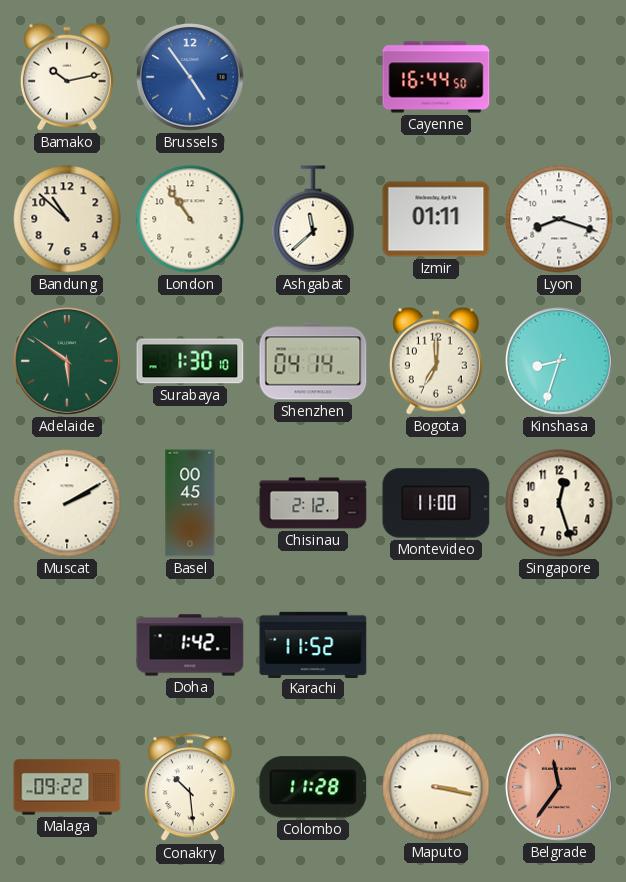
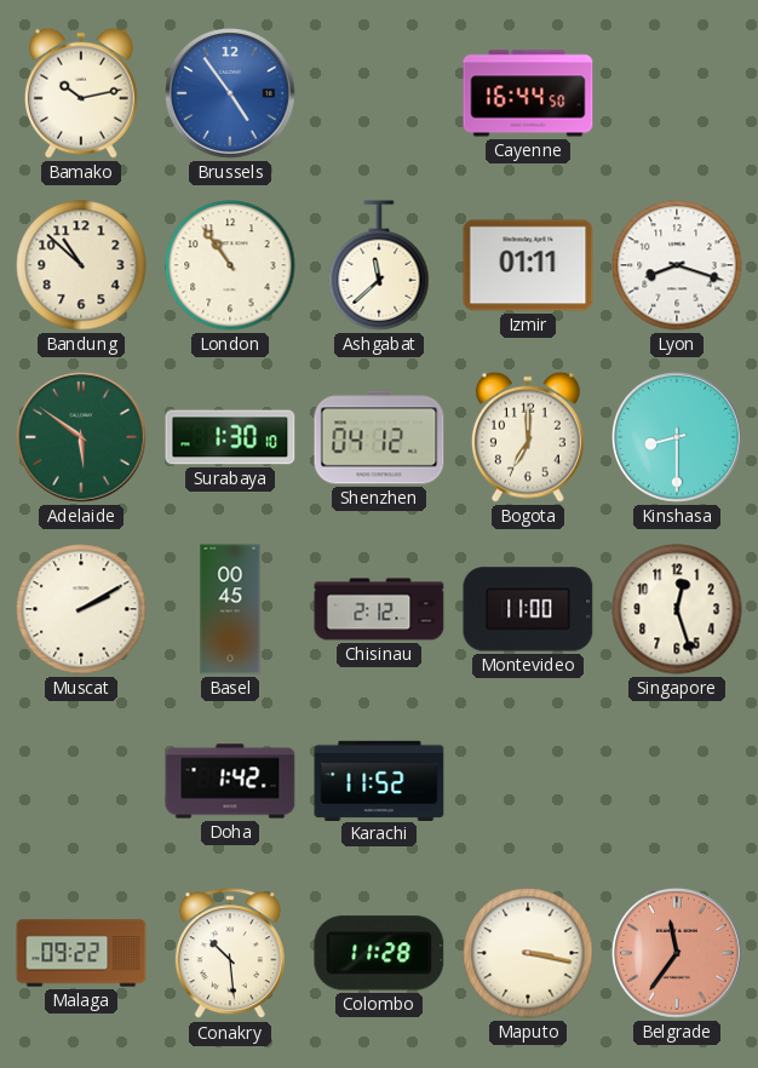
Shenzhen: 04:14 -> 04:12 (379, 437)
Kinshasa: 8:33 -> 8:30 (678, 438)
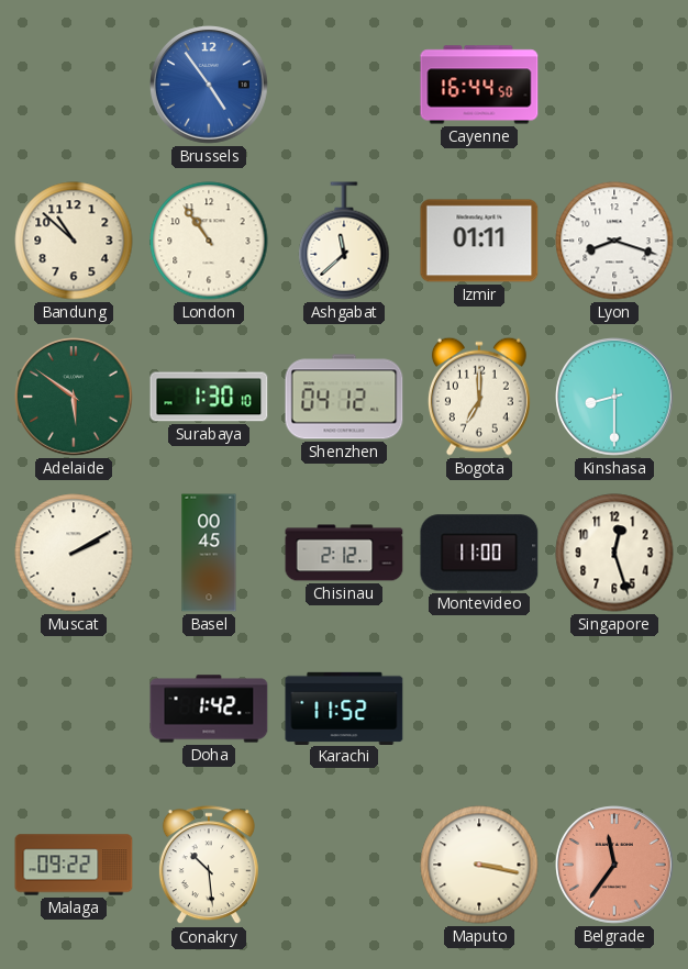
Bamako: 10:13 -> none (81, 93)
Colombo: 11:28 -> none (379, 953)
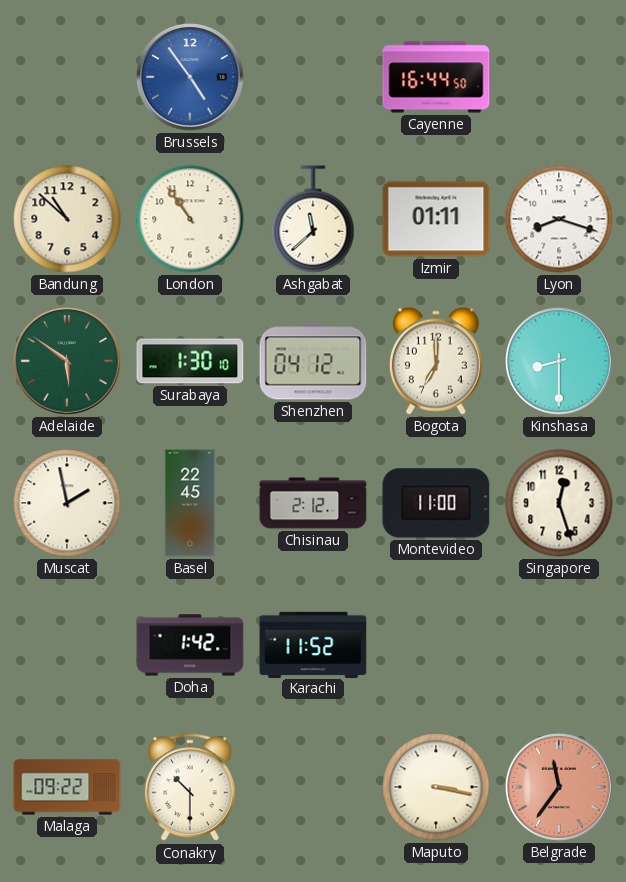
Muscat: 2:10 -> 1:58 (67, 503)
Basel: 00:45 -> 22:45 (190, 503)
Conakry: 10:29 -> 10:30 (190, 788)
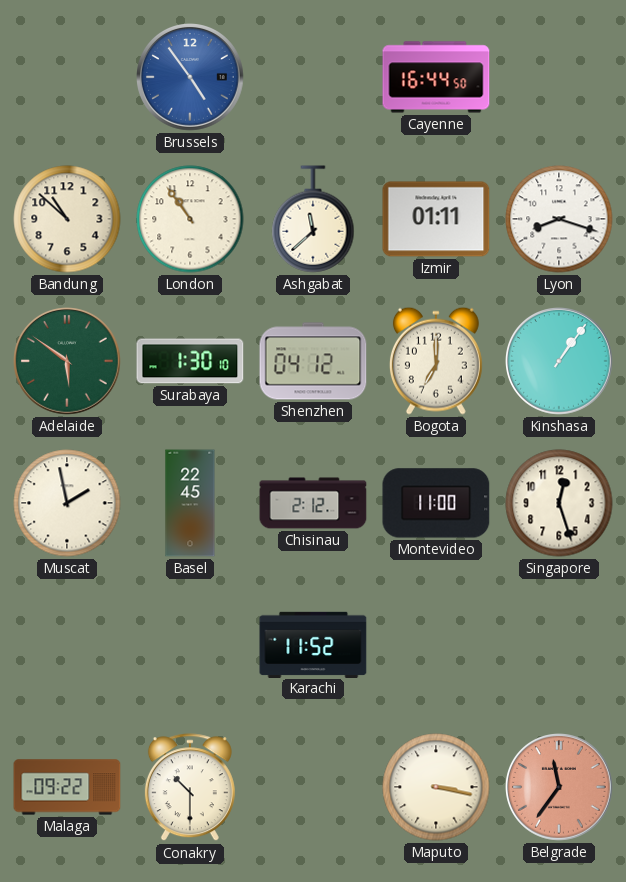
Kinshasa: 8:30 -> 1:06 (560, 362)
Doha: 1:42 -> none (190, 645)
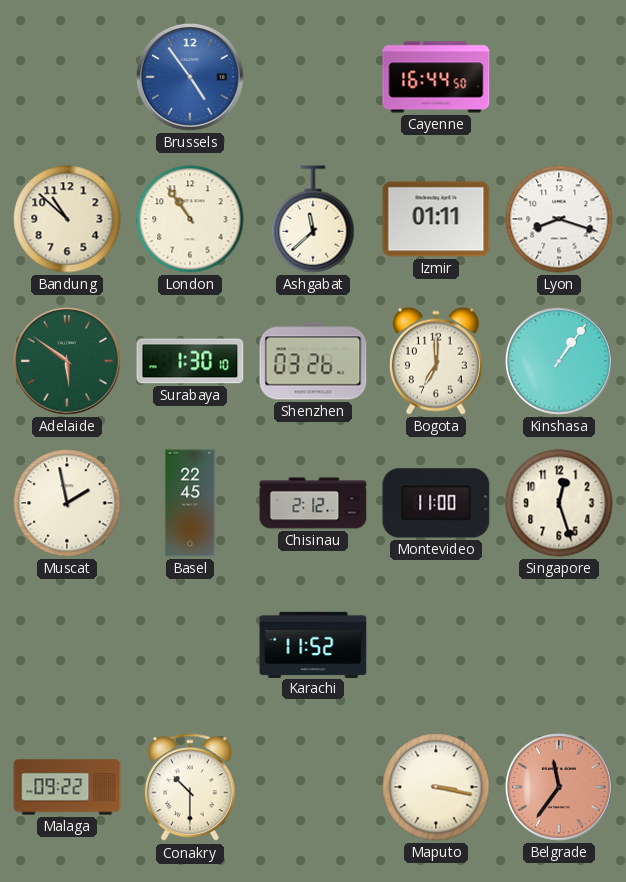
Shenzhen: 04:12 -> 03:26 (313, 361)
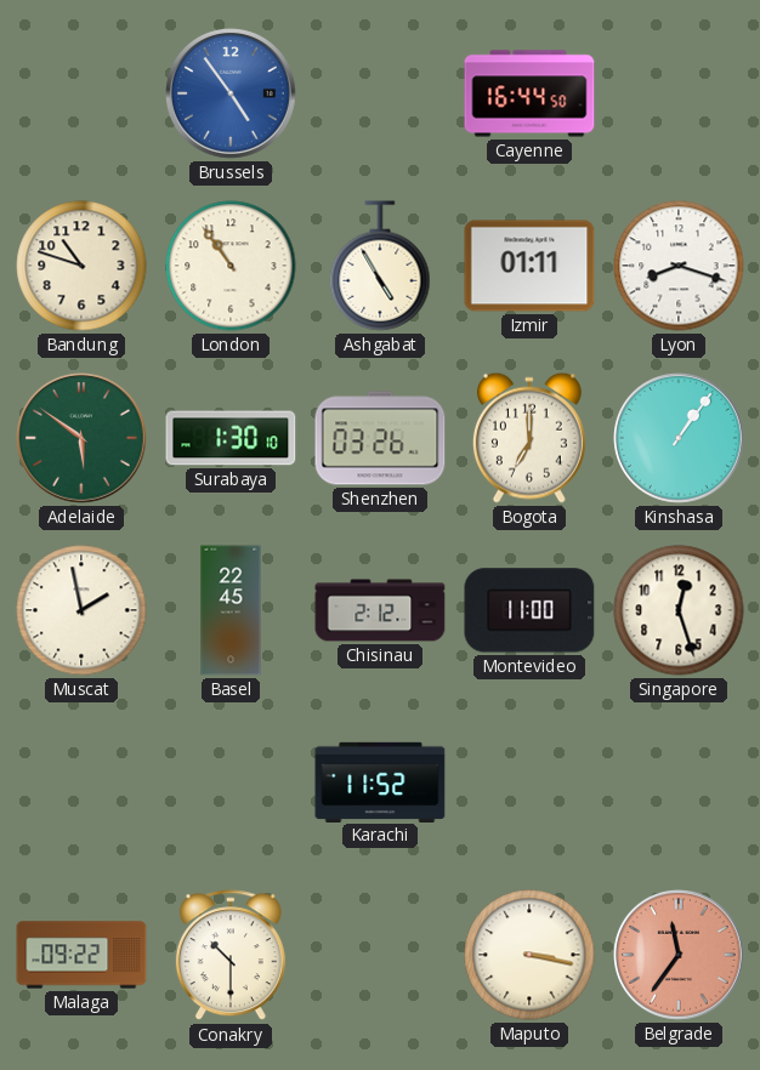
Bandung: 10:52 -> 10:48 (81, 266)
Ashgabat: 11:38 -> 4:55 (380, 266)
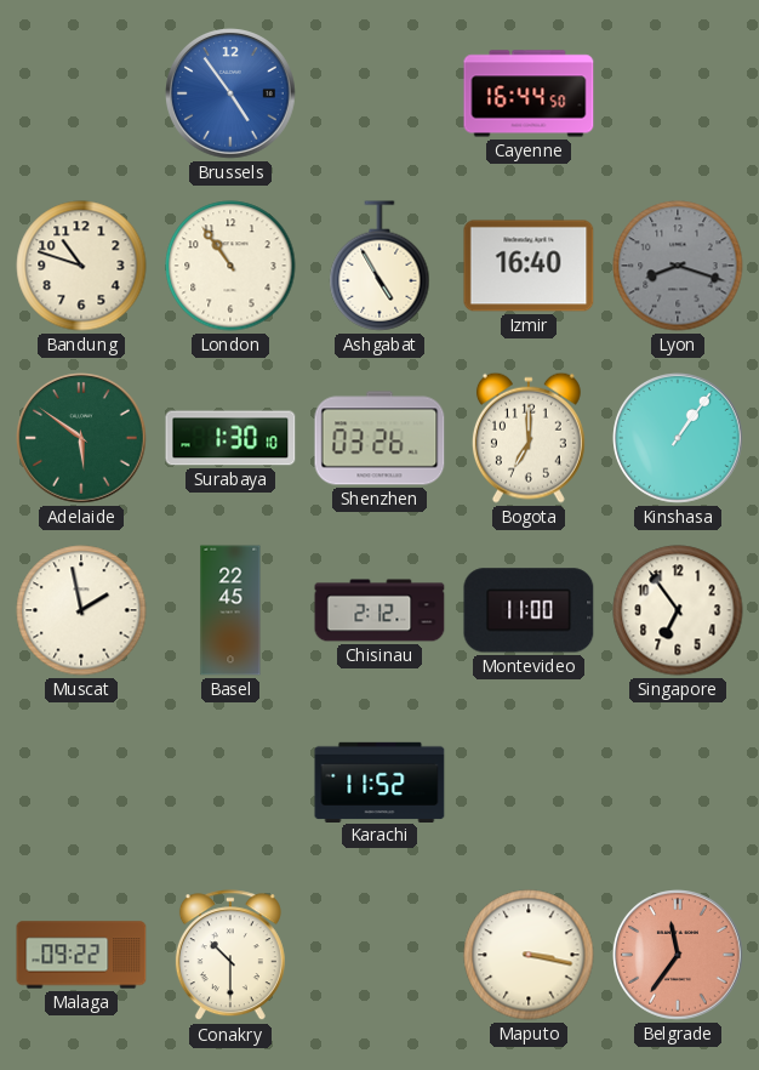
Izmir: 01:11 -> 16:40 (529, 266)
Lyon dial: white -> grey (678, 266)
Singapore: 12:27 -> 6:54 (678, 610)
